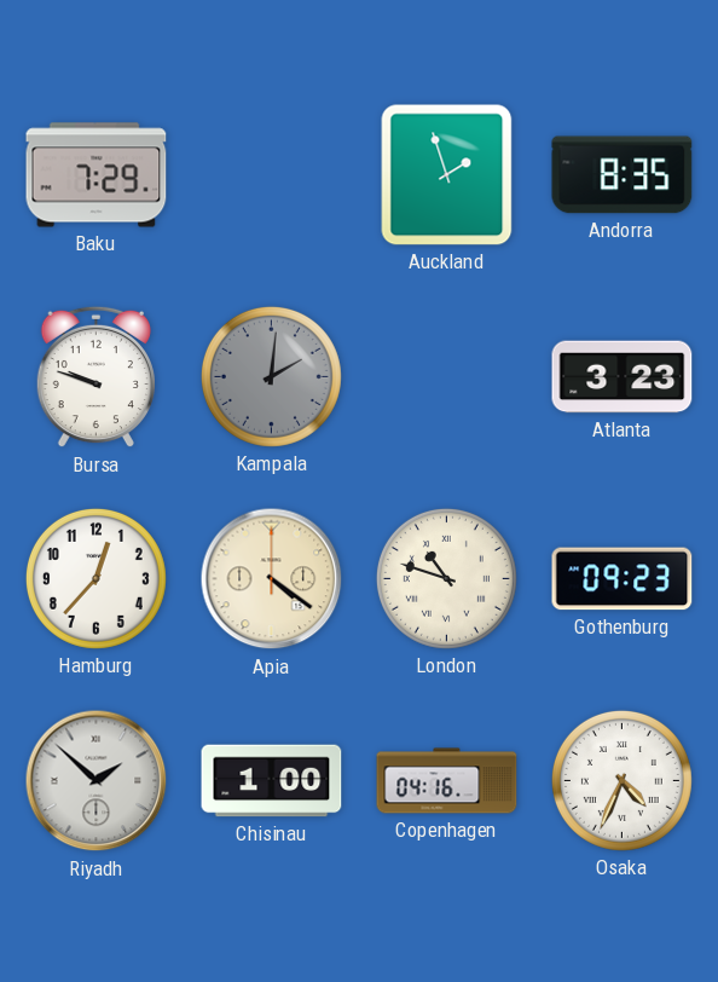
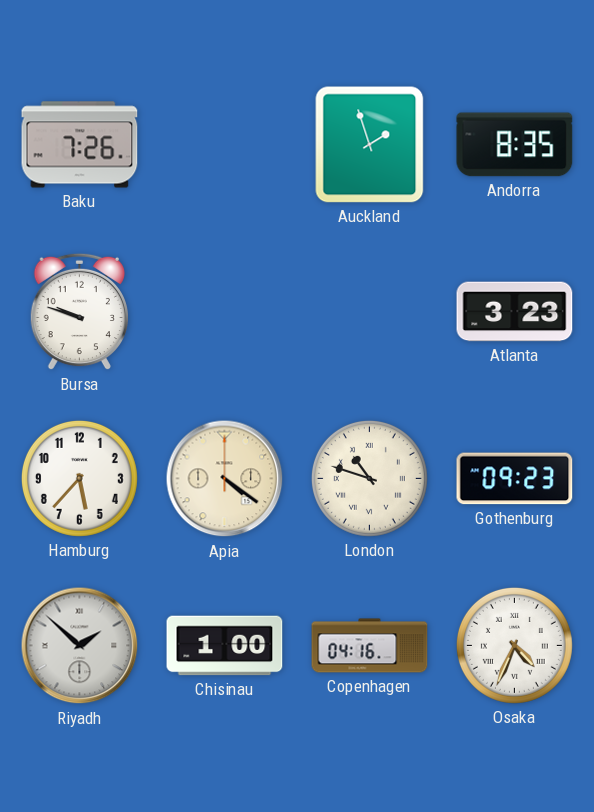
Baku: 7:29 -> 7:26 (80, 145)
Kampala: 2:01 -> none (271, 376)
Hamburg: 12:37 -> 5:37 (79, 478)
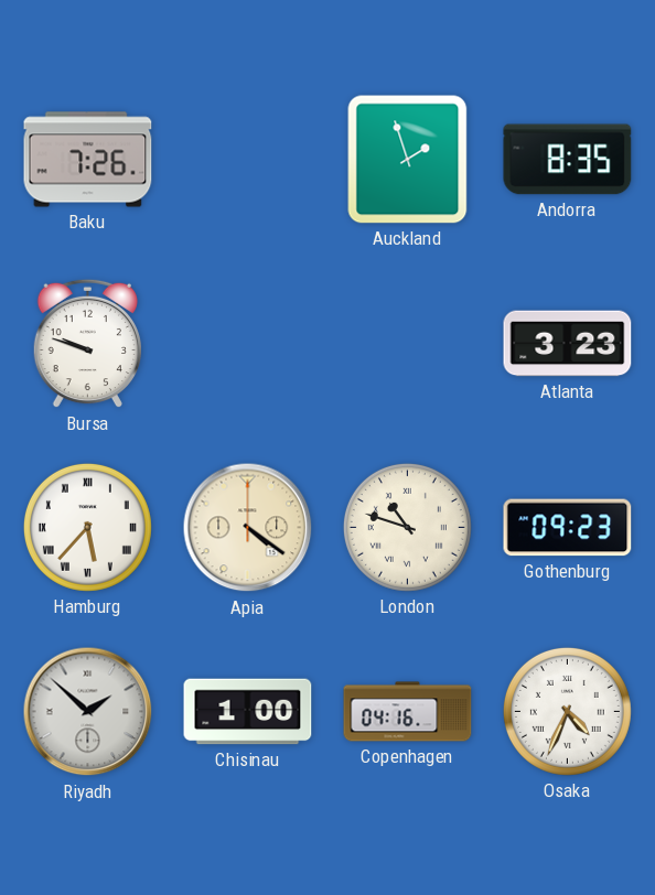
Hamburg numerals: Arabic -> Roman (87, 527)
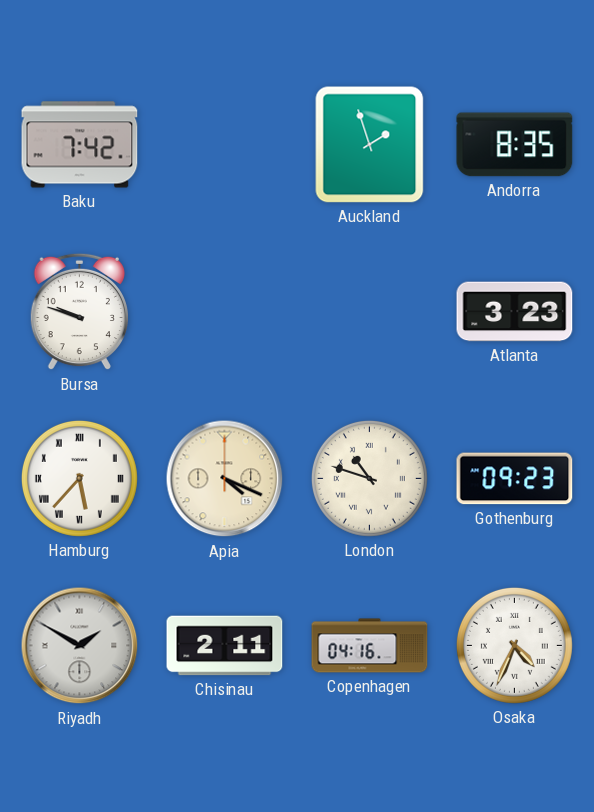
Baku: 7:26 -> 7:42 (80, 145)
Apia: 4:21 -> 4:19 (225, 479)
Riyadh: 1:52 -> 1:50 (80, 646)
Chisinau: 1:00 -> 2:11 (225, 646)
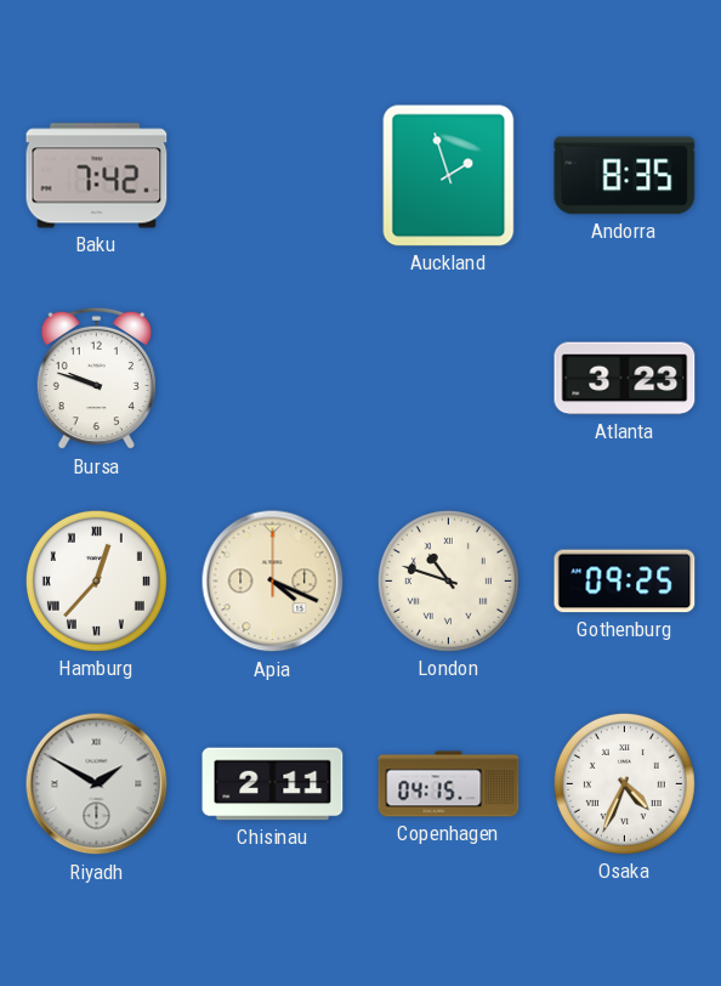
Hamburg: 5:37 -> 12:37 (96, 580)
Gothenburg: 09:23 -> 09:25 (625, 582)
Copenhagen: 04:16 -> 04:15 (449, 784)
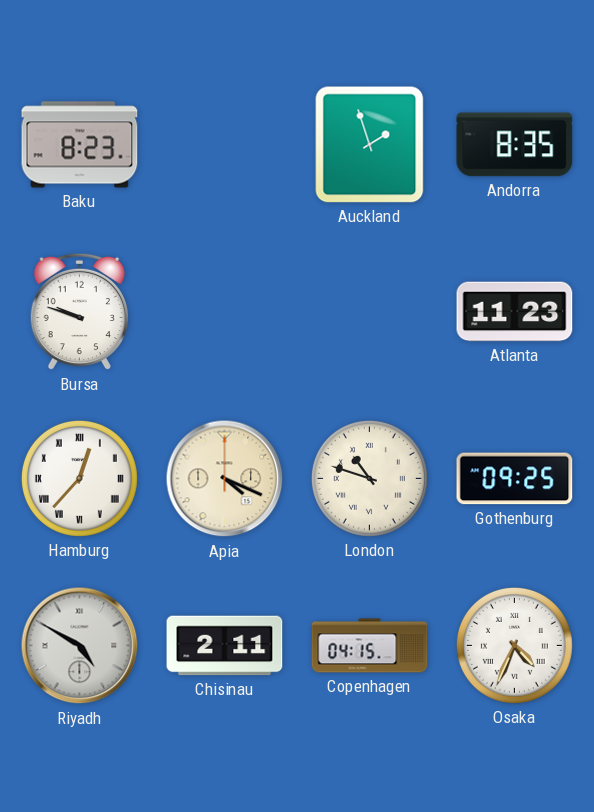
Baku: 7:42 -> 8:23 (80, 145)
Atlanta: 3:23 -> 11:23 (515, 312)
Riyadh: 1:50 -> 4:50 (80, 646)
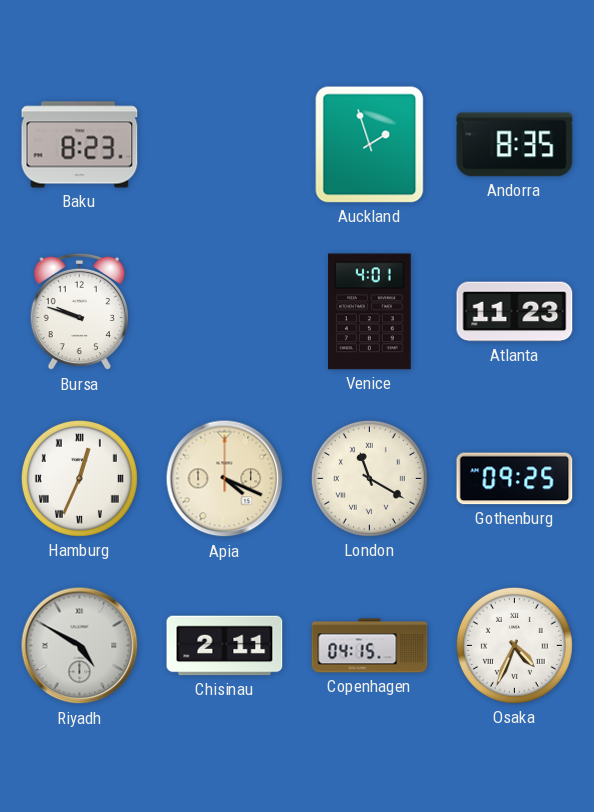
Venice: none -> 4:01 (370, 312)
Hamburg: 12:37 -> 12:34 (79, 478)
London: 10:48 -> 11:20 (369, 478)
